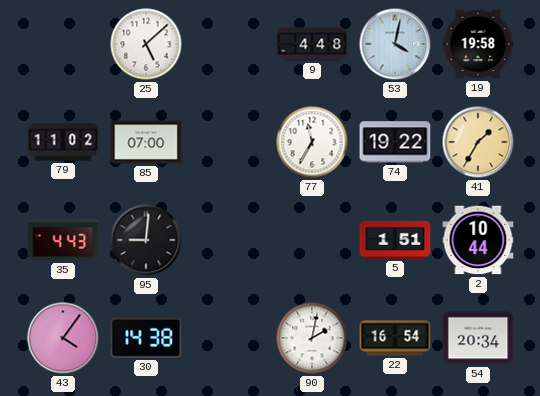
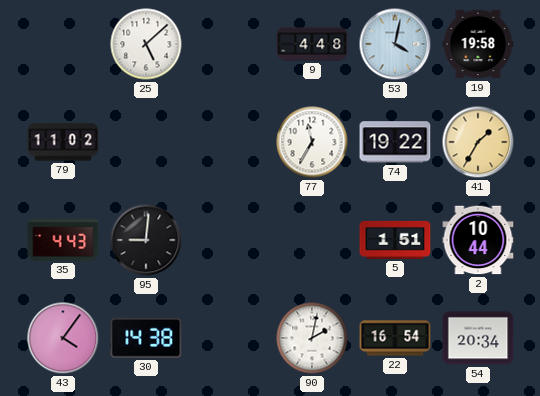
85: 07:00 -> none (146, 142)
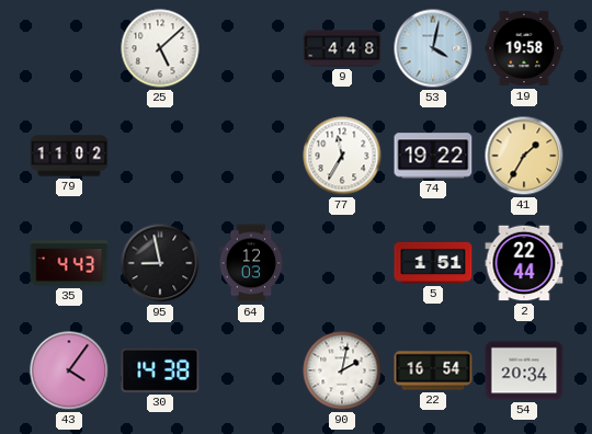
95: 9:01 -> 8:58 (160, 263)
64: none -> 12:03 (251, 263)
2: 10:44 -> 22:44 (524, 263)
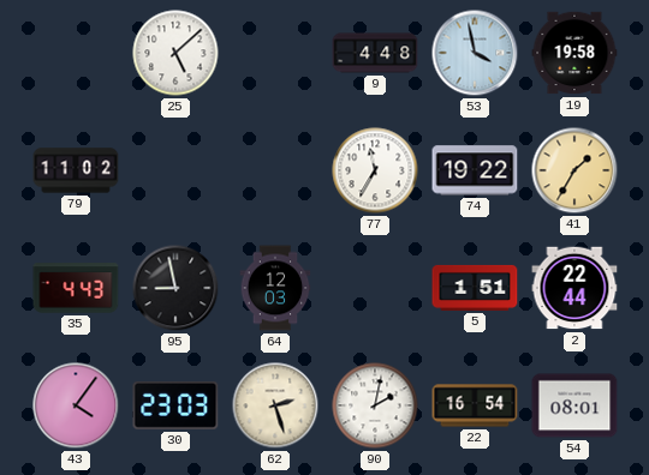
53: 4:02 -> 3:58 (475, 53)
30: 14:38 -> 23:03 (175, 405)
62: none -> 2:27 (275, 405)
54: 20:34 -> 08:01 (574, 405)
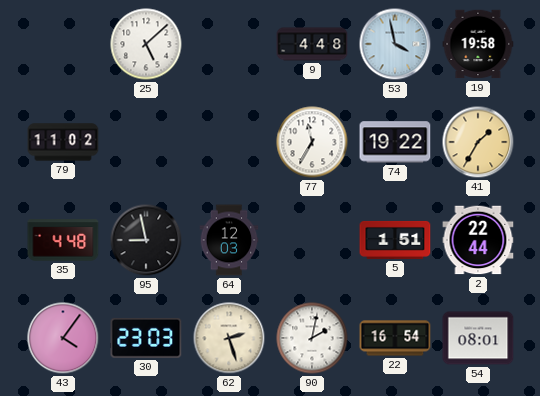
35: 4:43 -> 4:48 (63, 240)
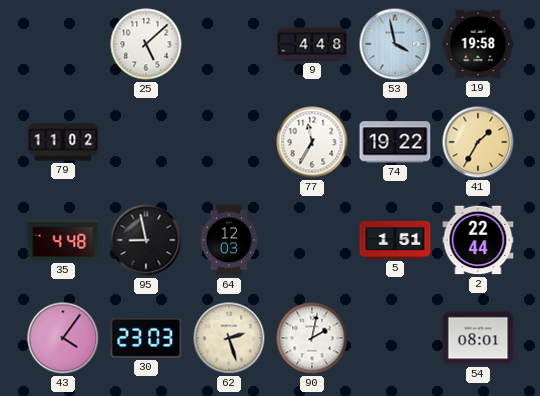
22: 16:54 -> none (395, 338)
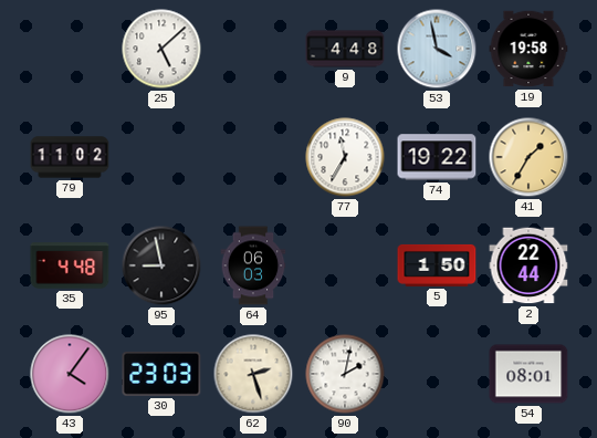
64: 12:03 -> 06:03 (253, 265)
5: 1:51 -> 1:50 (437, 265)
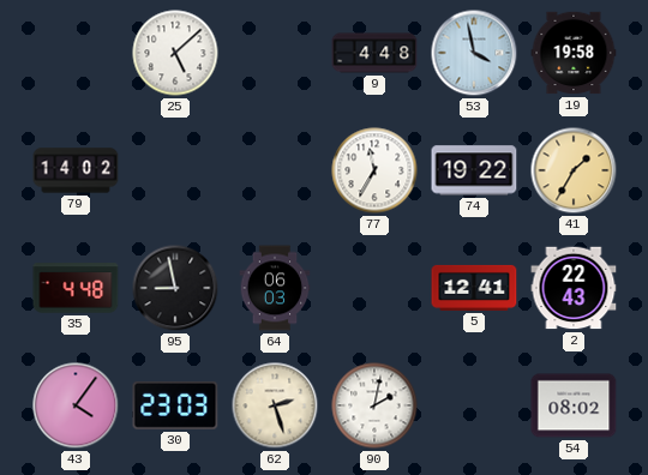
79: 11:02 -> 14:02 (76, 170)
5: 1:50 -> 12:41 (474, 288)
2: 22:44 -> 22:43 (574, 288)
54: 08:01 -> 08:02 (574, 405)
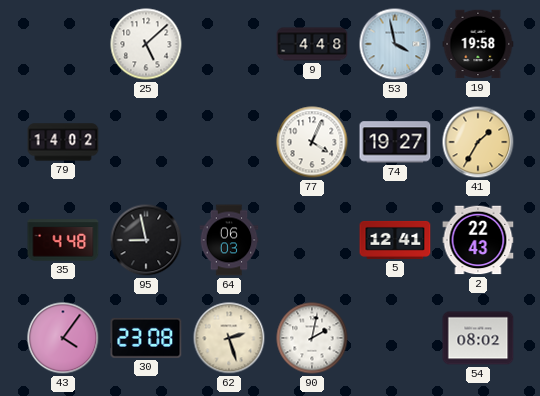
77: 11:35 -> 4:04 (312, 142)
74: 19:22 -> 19:27 (395, 142)
30: 23:03 -> 23:08 (146, 338)
